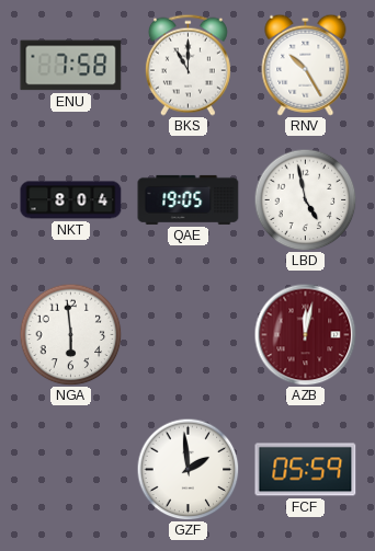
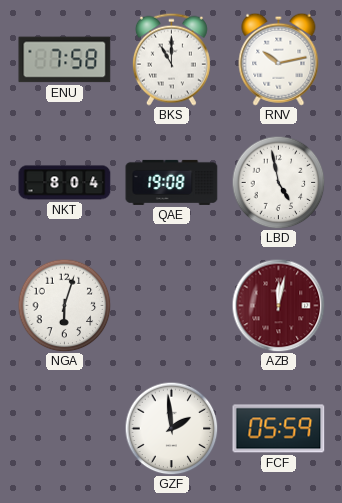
RNV: 10:25 -> 10:13 (279, 59)
QAE: 19:05 -> 19:08 (172, 182)
NGA: 5:59 -> 6:03 (64, 305)
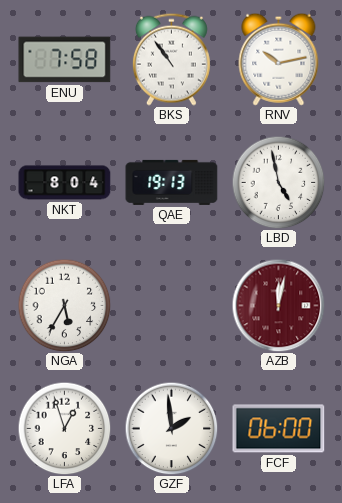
BKS: 11:00 -> 10:54 (171, 59)
QAE: 19:08 -> 19:13 (172, 182)
NGA: 6:03 -> 5:35 (64, 305)
LFA: none -> 12:57 (64, 428)
FCF: 05:59 -> 06:00 (279, 429)
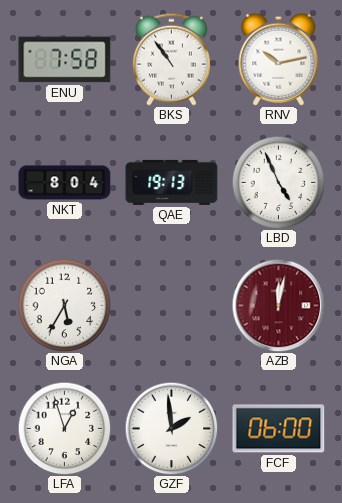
LBD: 4:58 -> 4:56 (278, 182)
